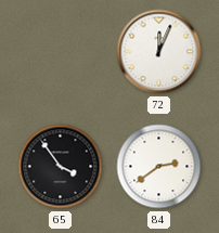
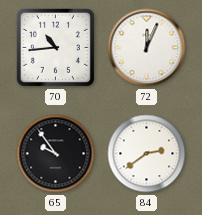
70: none -> 10:44 (55, 47)
65: 3:54 -> 9:54 (56, 154)
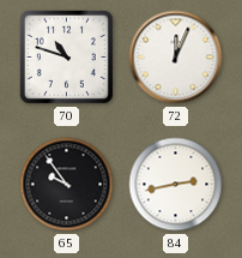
70: 10:44 -> 10:48 (66, 56)
84: 2:39 -> 2:43 (176, 185)
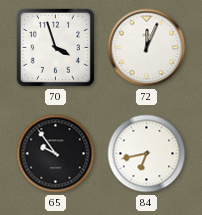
70: 10:48 -> 3:57 (55, 47)
84: 2:43 -> 6:43 (147, 154)
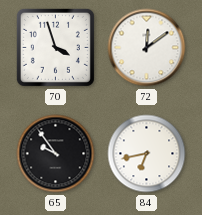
72: 12:04 -> 12:09 (147, 48)
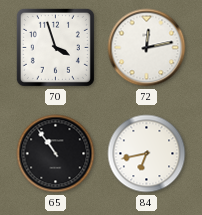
72: 12:09 -> 12:13 (147, 48)
65: 9:54 -> 10:54 (56, 154)
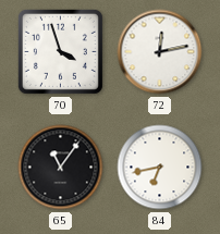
65: 10:54 -> 11:06 (61, 168)
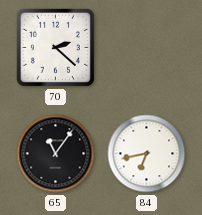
70: 3:57 -> 2:22 (55, 47)
72: 12:13 -> none (160, 52)
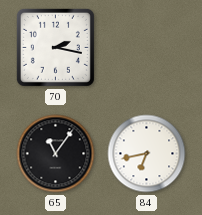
70: 2:22 -> 2:17 (55, 47)
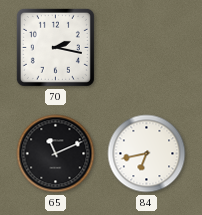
65: 11:06 -> 11:11 (56, 154)
